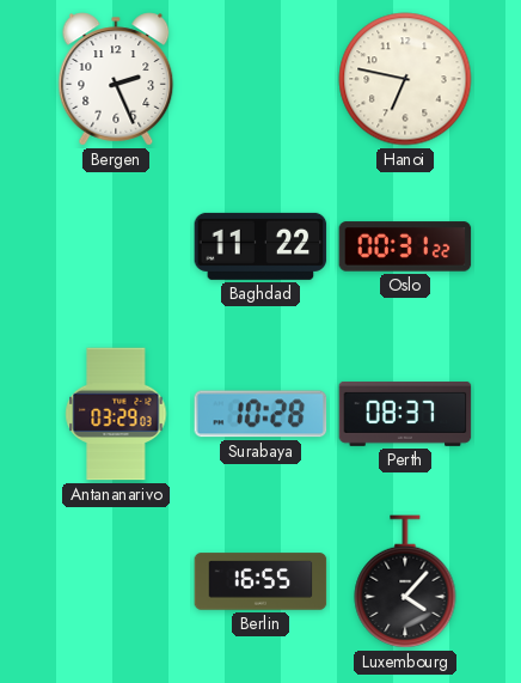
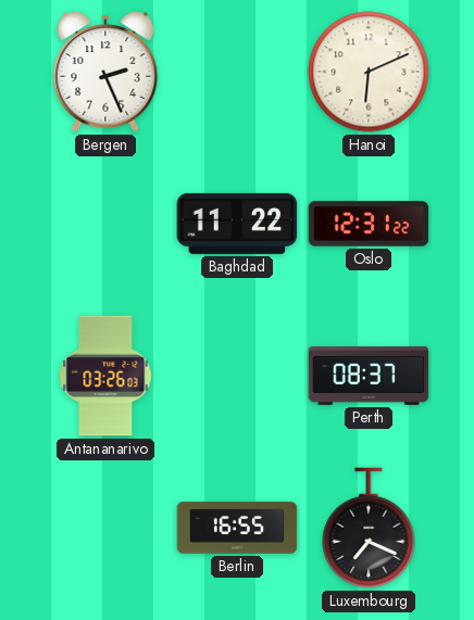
Hanoi: 6:47 -> 6:11 (369, 72)
Oslo: 00:31 -> 12:31 (369, 224)
Antananarivo: 03:29 -> 03:26 (105, 376)
Surabaya: 10:28 -> none (260, 414)
Luxembourg: 4:07 -> 7:19 (369, 528)
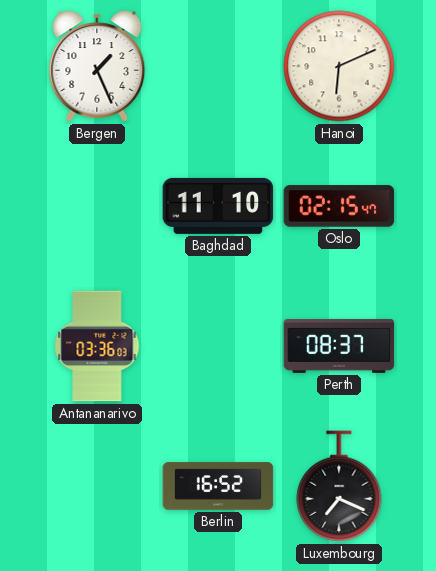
Bergen: 2:26 -> 1:26 (97, 66)
Baghdad: 11:22 -> 11:10 (218, 206)
Oslo: 12:31 -> 02:15 (339, 206)
Antananarivo: 03:26 -> 03:36 (97, 346)
Berlin: 16:55 -> 16:52 (218, 486)
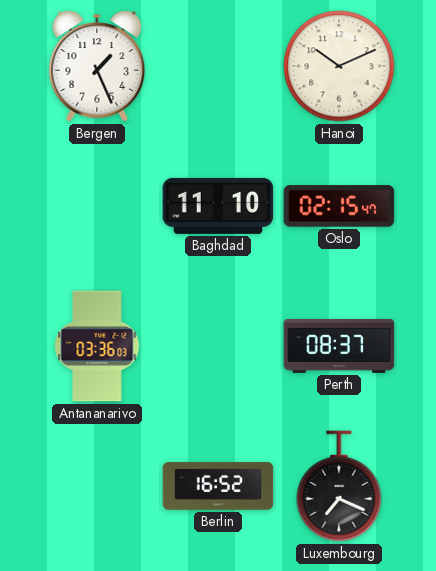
Hanoi: 6:11 -> 10:11 (339, 66)
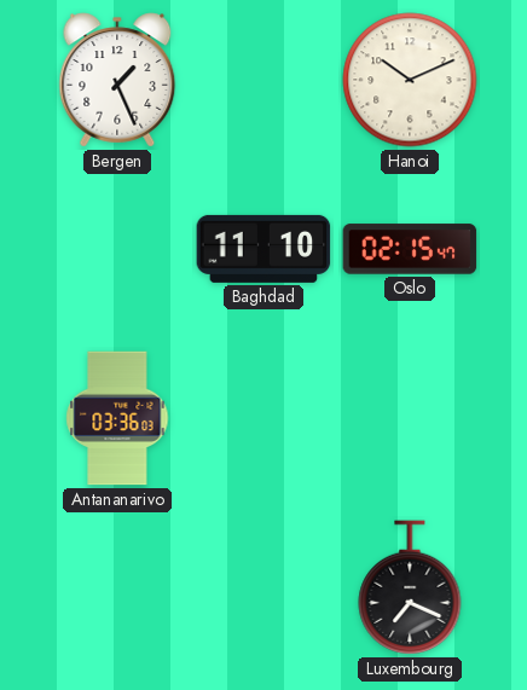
Perth: 08:37 -> none (339, 346)
Berlin: 16:52 -> none (218, 486)
